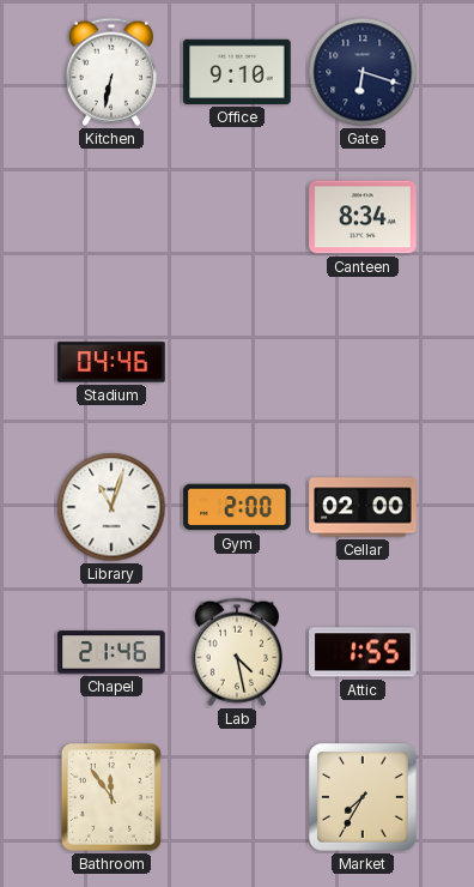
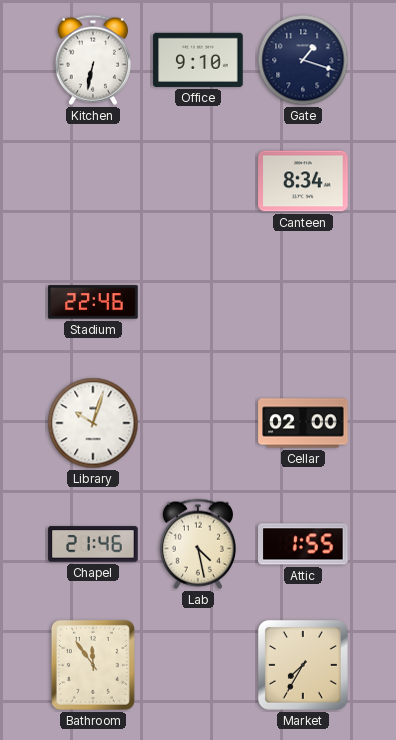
Gate: 6:18 -> 1:18 (303, 60)
Stadium: 04:46 -> 22:46 (93, 302)
Library: 11:03 -> 10:03 (93, 423)
Gym: 2:00 -> none (237, 507)
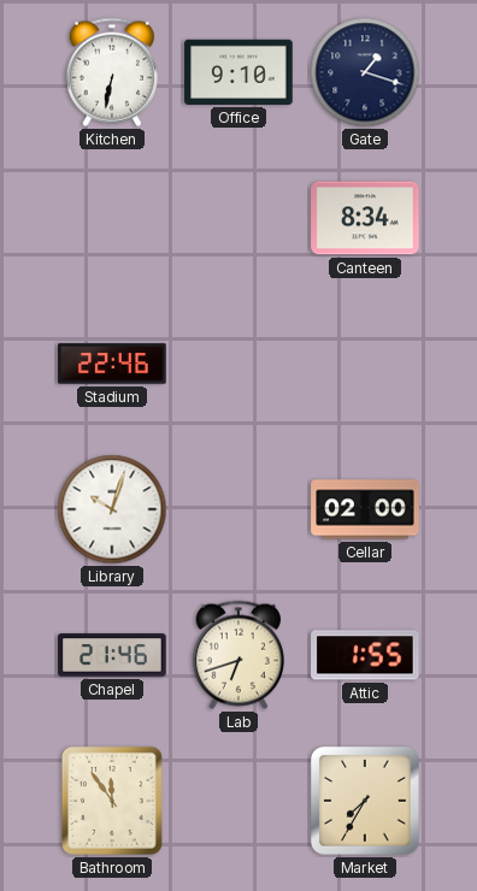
Lab: 4:28 -> 6:42 (238, 655)
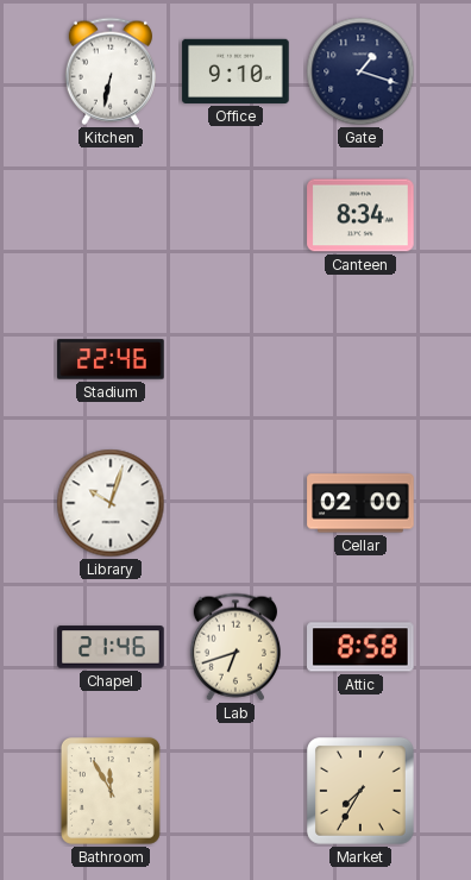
Attic: 1:55 -> 8:58 (360, 647)
Bathroom: 11:54 -> 11:55 (111, 791)
